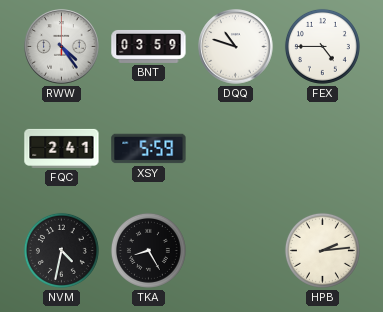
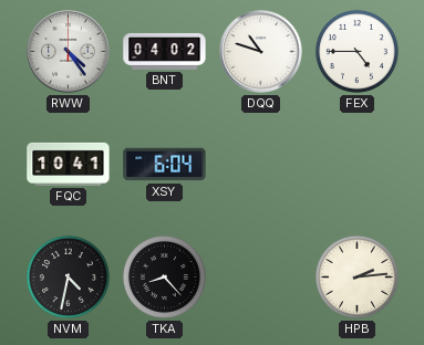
BNT: 03:59 -> 04:02 (165, 51)
FQC: 2:41 -> 10:41 (69, 164)
XSY: 5:59 -> 6:04 (165, 165)
TKA: 8:25 -> 8:23 (164, 276)
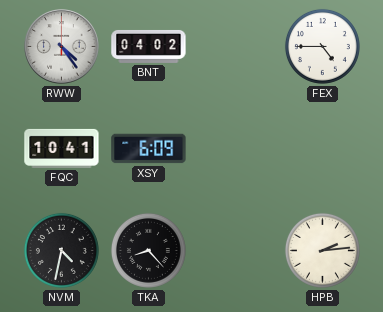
DQQ: 10:48 -> none (261, 52)
XSY: 6:04 -> 6:09 (149, 149)
